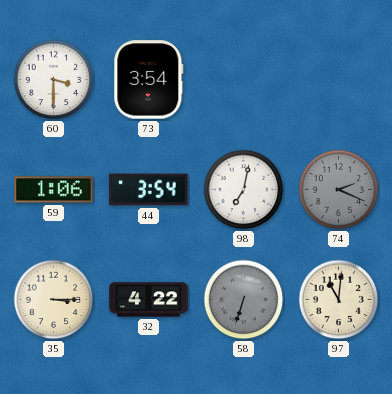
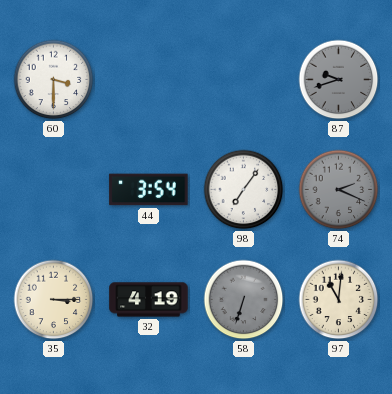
73: 3:54 -> none (149, 80)
87: none -> 9:42 (339, 80)
59: 1:06 -> none (54, 190)
98: 7:02 -> 7:06 (244, 190)
32: 4:22 -> 4:19 (149, 300)
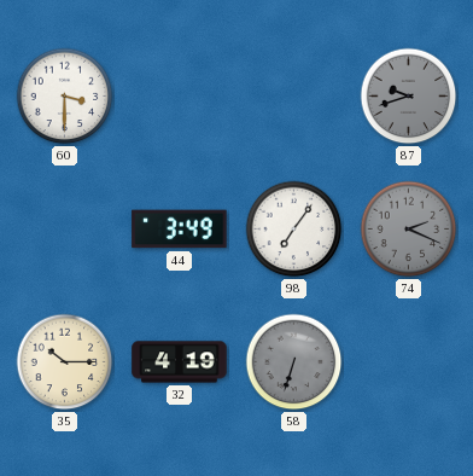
44: 3:54 -> 3:49 (180, 230)
35: 3:15 -> 10:15 (65, 362)
97: 11:01 -> none (339, 300)
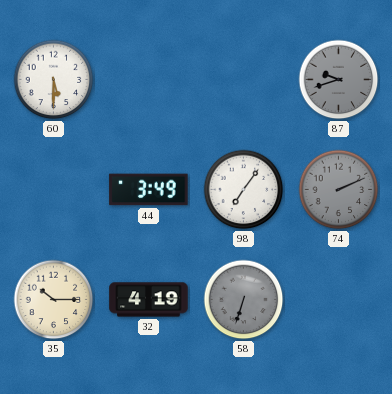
60: 3:30 -> 5:30 (54, 80)
74: 2:19 -> 2:11 (339, 190)
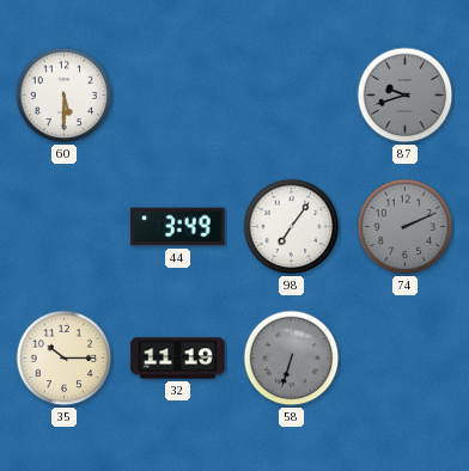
32: 4:19 -> 11:19 (178, 359)
